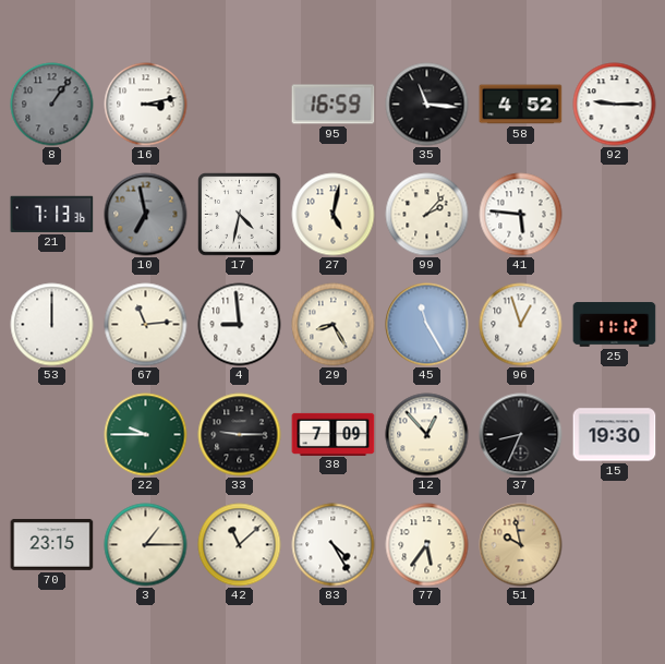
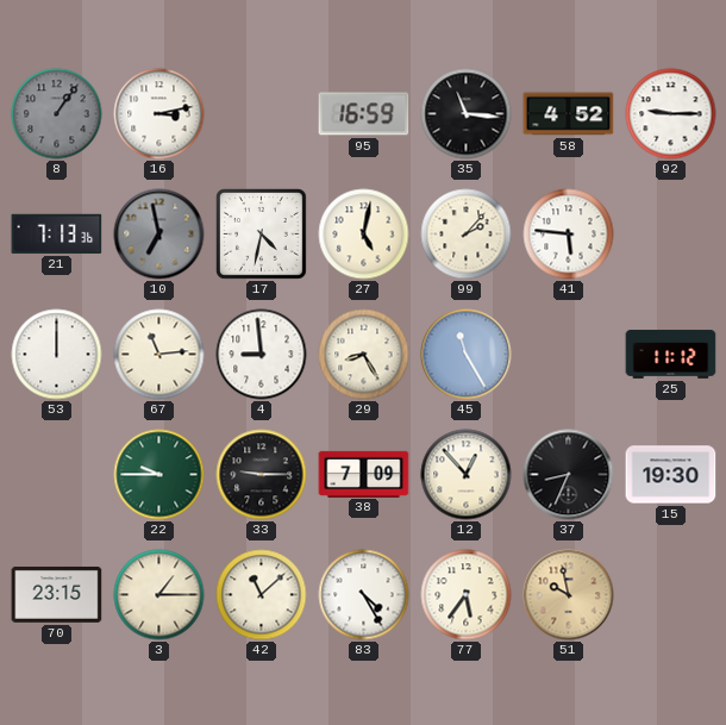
96: 12:57 -> none (521, 325)
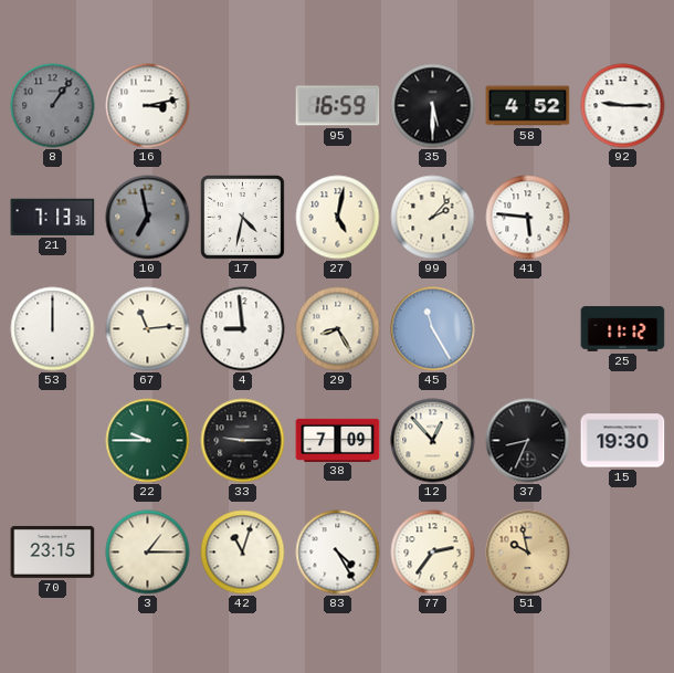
35: 11:16 -> 5:30 (433, 106)
42: 11:08 -> 11:03 (243, 553)
77: 5:36 -> 2:36 (433, 553)
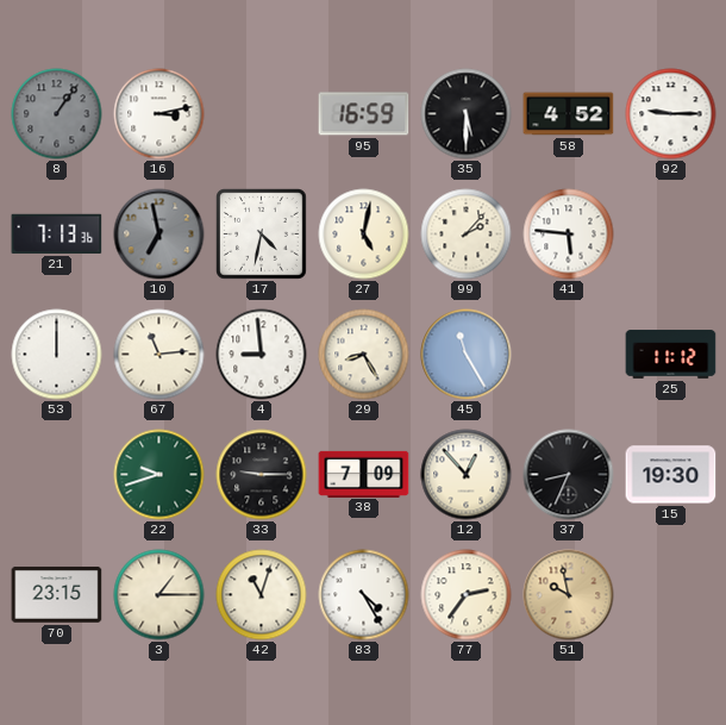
22: 9:45 -> 9:42 (159, 475)
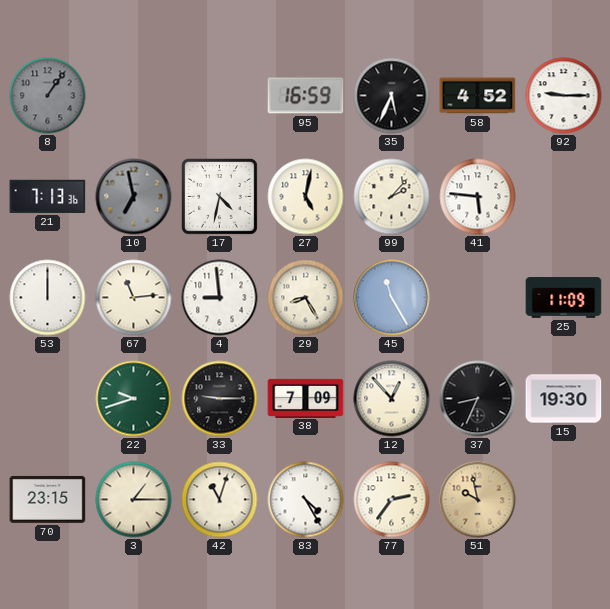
16: 3:13 -> none (159, 114)
35: 5:30 -> 5:34 (392, 96)
25: 11:12 -> 11:09 (564, 298)
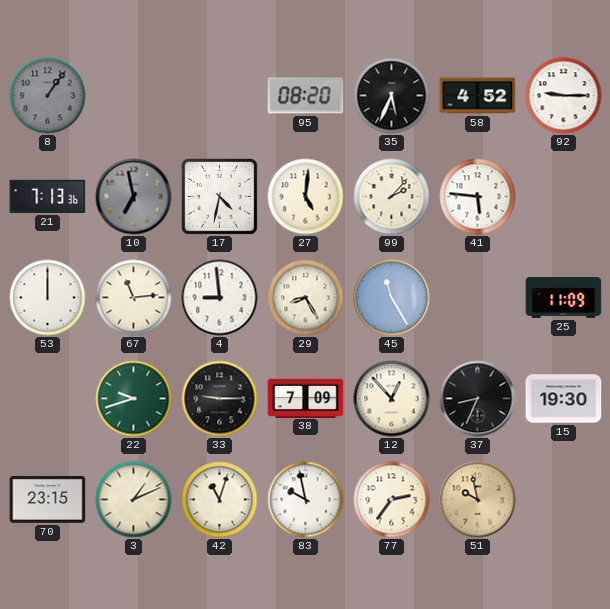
95: 16:59 -> 08:20 (306, 96)
27: 5:02 -> 5:01 (306, 197)
3: 1:15 -> 1:11 (134, 500)
83: 4:25 -> 9:58 (306, 500)
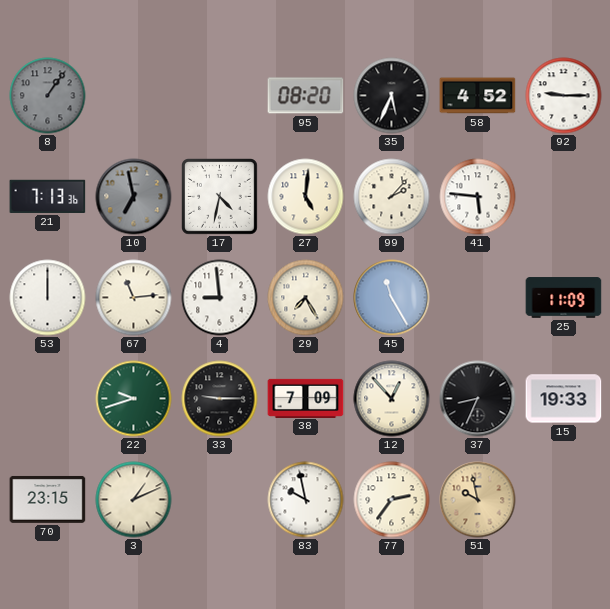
29: 8:25 -> 7:25 (306, 298)
15: 19:30 -> 19:33 (564, 399)
42: 11:03 -> none (220, 500)
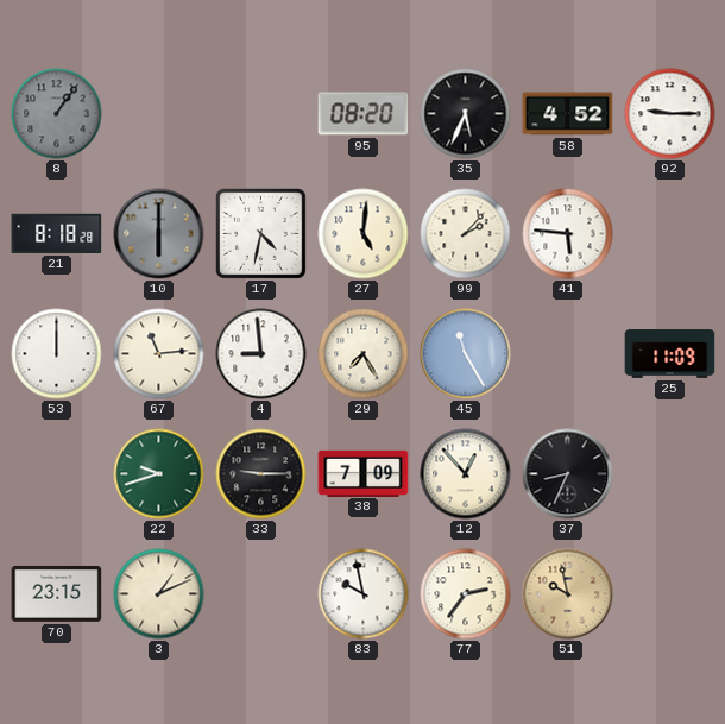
21: 7:13 -> 8:18 (57, 233)
10: 6:58 -> 6:00 (159, 234)
15: 19:33 -> none (564, 399)
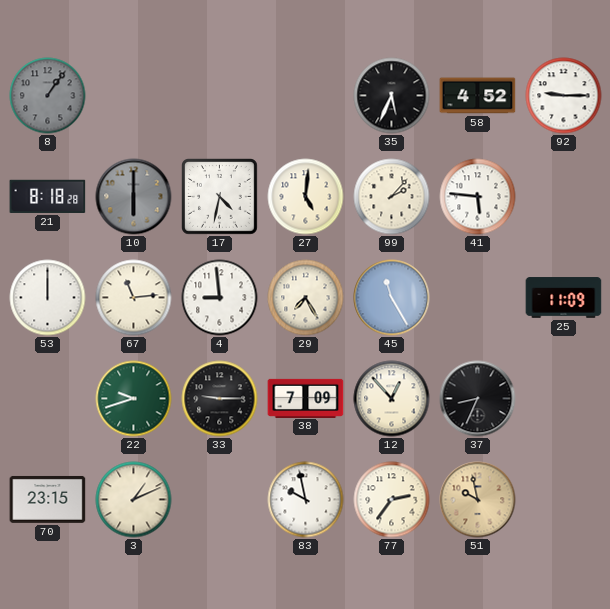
95: 08:20 -> none (364, 114)
